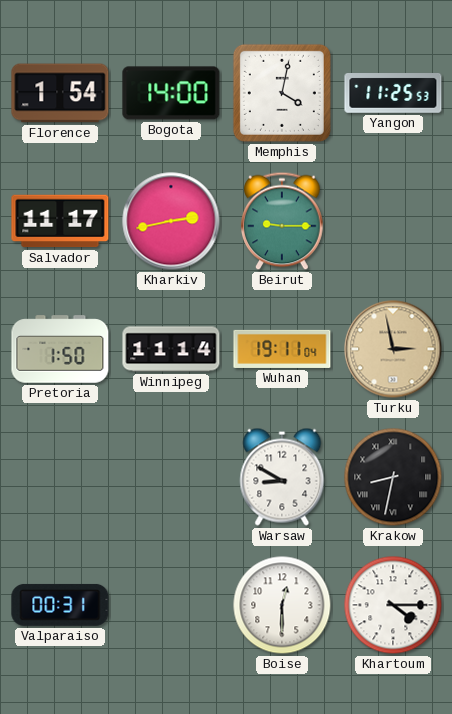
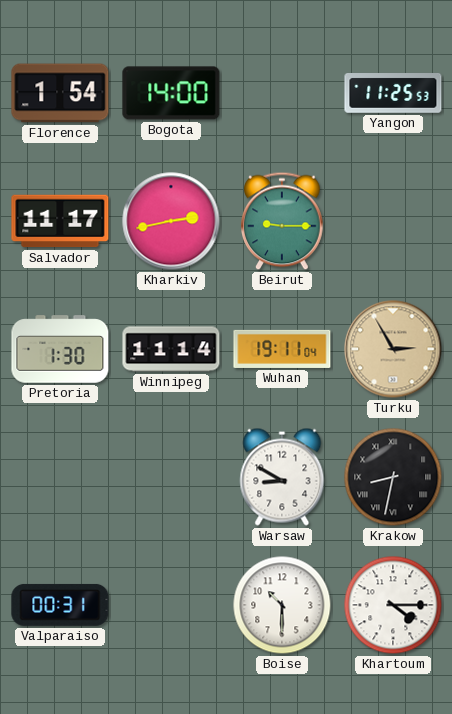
Memphis: 4:02 -> none (282, 93)
Pretoria: 1:50 -> 1:30 (60, 349)
Turku: 2:58 -> 2:55 (393, 349)
Boise: 12:30 -> 10:30 (282, 605)
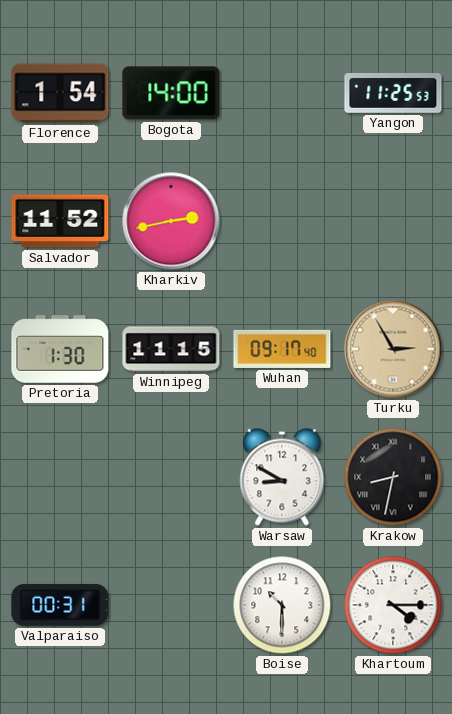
Salvador: 11:17 -> 11:52 (60, 221)
Beirut: 9:15 -> none (282, 221)
Winnipeg: 11:14 -> 11:15 (171, 349)
Wuhan: 19:11 -> 09:17 (282, 349)
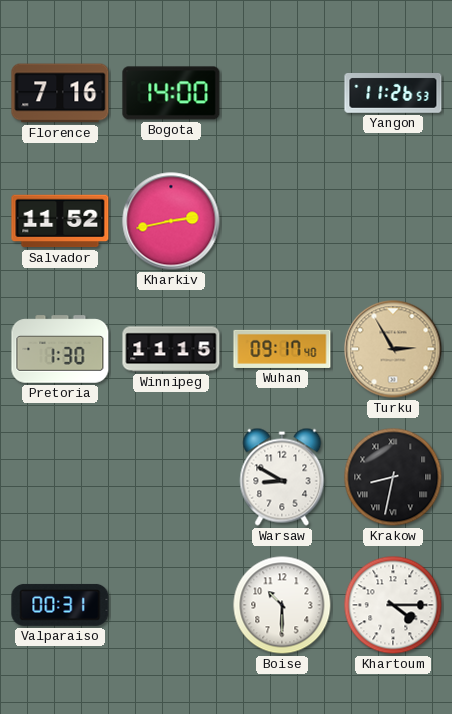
Florence: 1:54 -> 7:16 (60, 93)
Yangon: 11:25 -> 11:26 (393, 94)
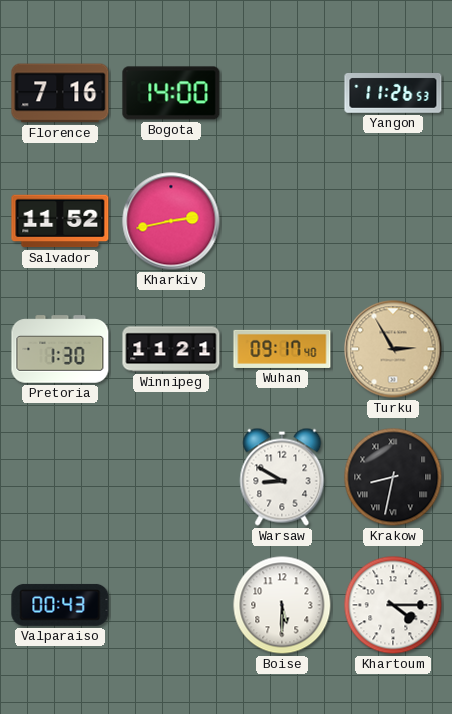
Winnipeg: 11:15 -> 11:21 (171, 349)
Valparaiso: 00:31 -> 00:43 (60, 605)
Boise: 10:30 -> 5:30 (282, 605)
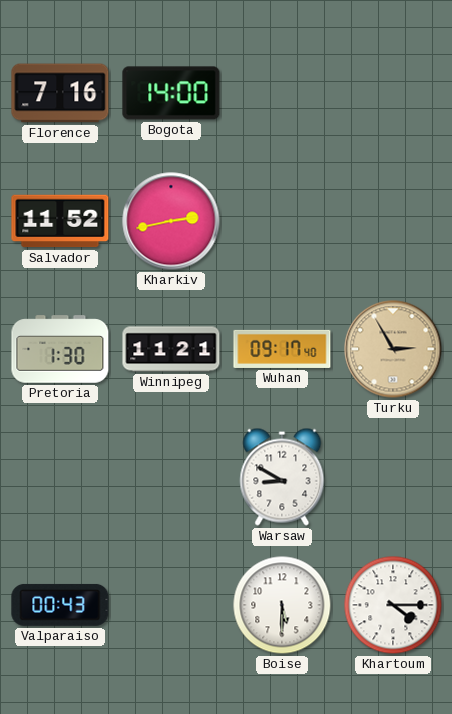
Yangon: 11:26 -> none (393, 94)
Krakow: 8:32 -> none (393, 477)
